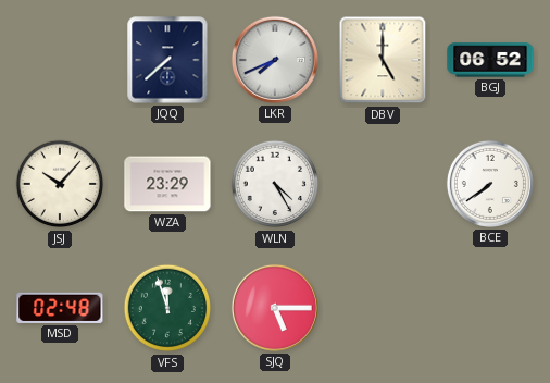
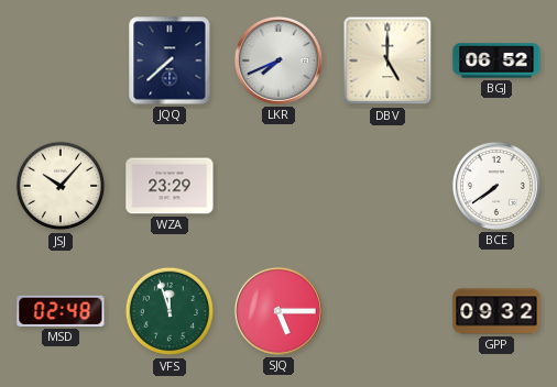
WLN: 4:25 -> none (275, 184)
GPP: none -> 09:32 (496, 311)
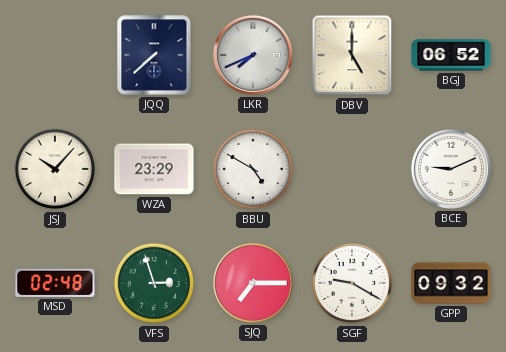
BBU: none -> 4:50 (253, 169)
BCE: 7:39 -> 9:11 (451, 169)
VFS: 11:57 -> 2:57 (154, 283)
SJQ: 5:15 -> 7:15 (253, 283)
SGF: none -> 9:20 (352, 283)
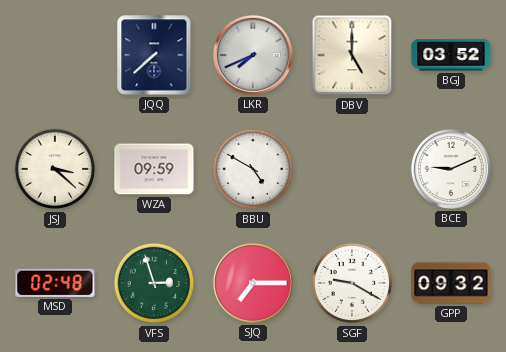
BGJ: 06:52 -> 03:52 (451, 55)
JSJ: 10:07 -> 3:22 (55, 169)
WZA: 23:29 -> 09:59 (154, 169)
